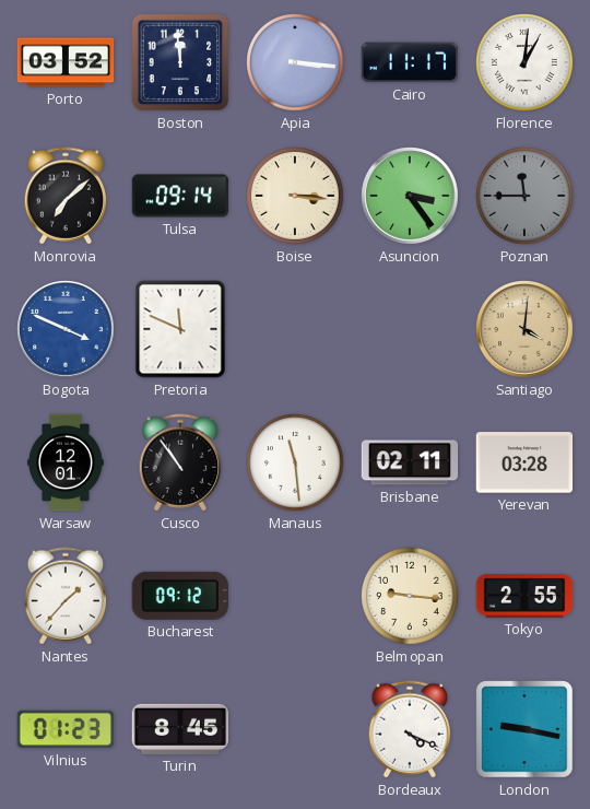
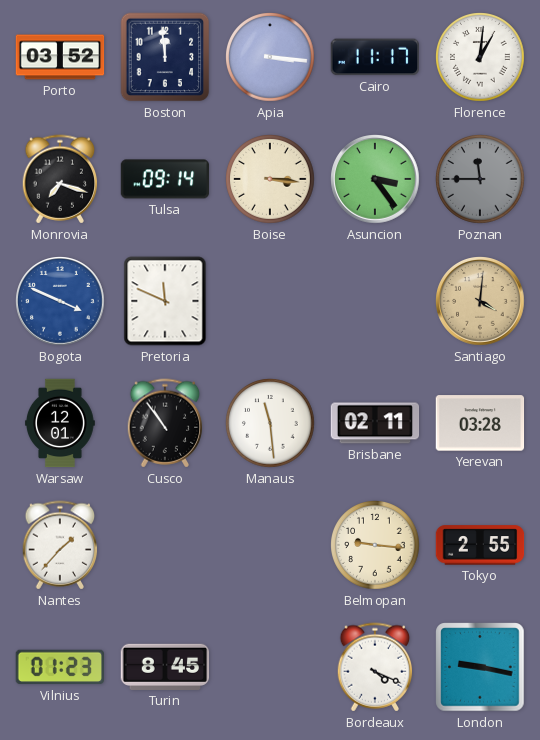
Monrovia: 7:08 -> 7:18 (60, 179)
Bucharest: 09:12 -> none (180, 596)
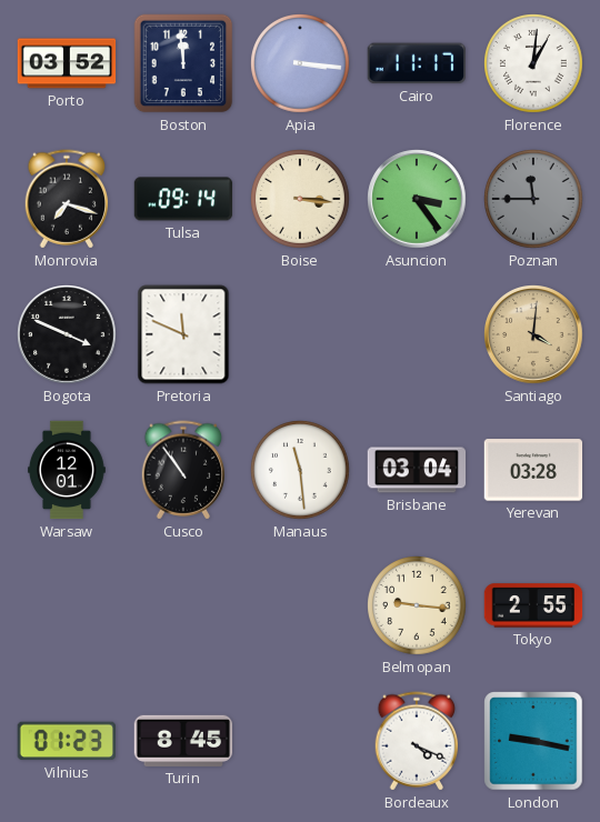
Bogota dial: blue -> black (67, 334)
Brisbane: 02:11 -> 03:04 (417, 470)
Nantes: 1:37 -> none (60, 545)
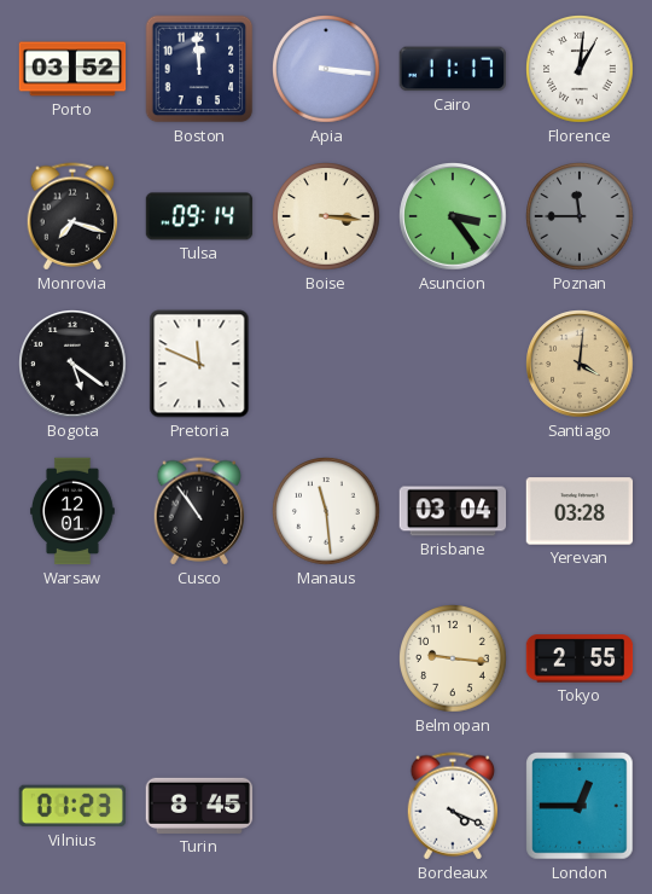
Bogota: 3:49 -> 5:21 (72, 364)
London: 9:17 -> 12:45 (580, 806)
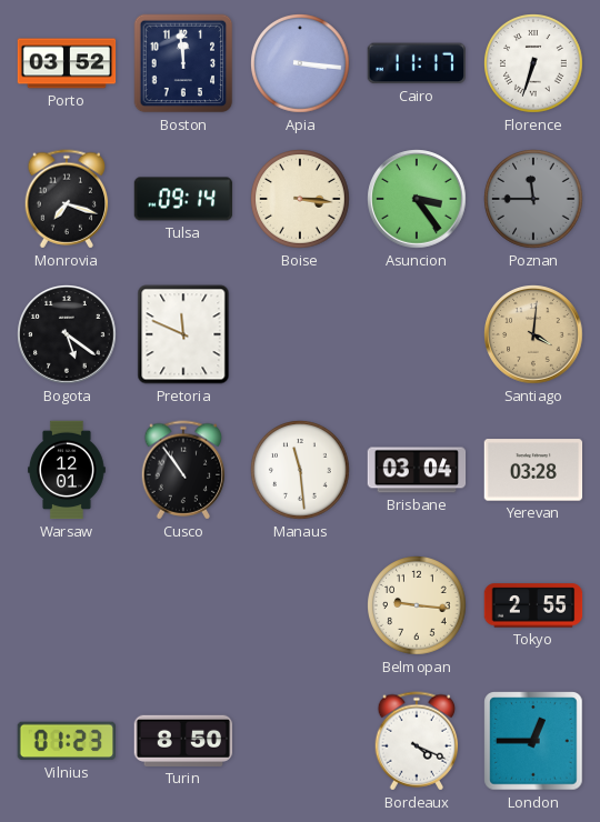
Florence: 1:01 -> 6:33 (533, 63)
Turin: 8:45 -> 8:50 (183, 741)
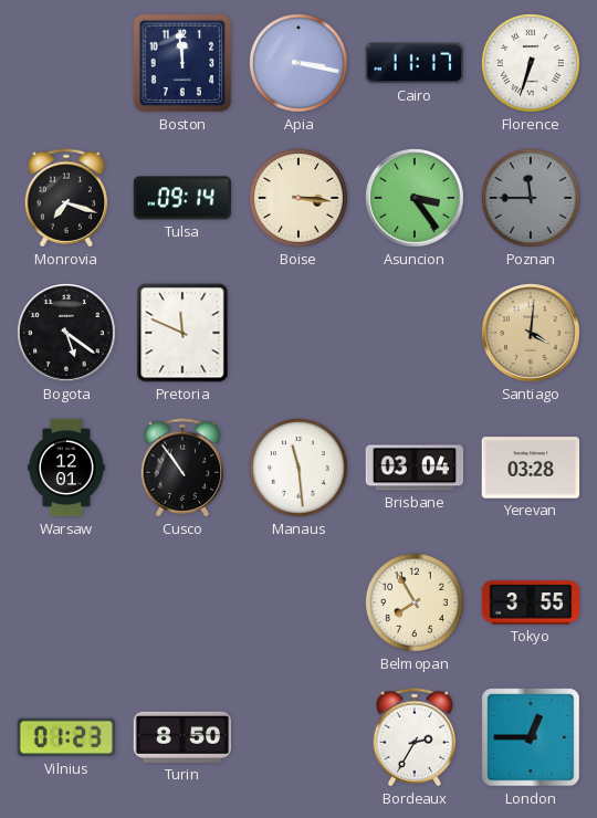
Porto: 03:52 -> none (67, 63)
Apia: 3:16 -> 3:17 (298, 63)
Belmopan: 9:16 -> 7:55 (415, 602)
Tokyo: 2:55 -> 3:55 (531, 602)
Bordeaux: 4:19 -> 2:35 (415, 737)
